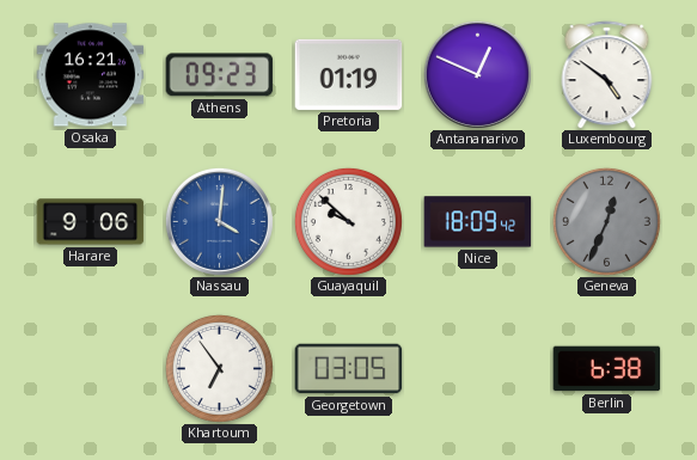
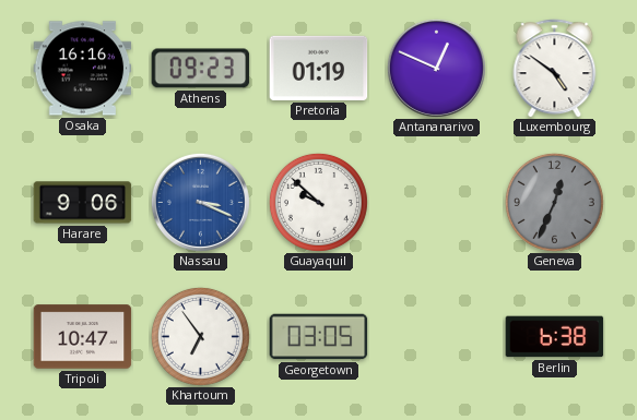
Osaka: 16:21 -> 16:16 (83, 69)
Nassau: 4:01 -> 3:19 (200, 202)
Nice: 18:09 -> none (478, 222)
Tripoli: none -> 10:47 (83, 337)
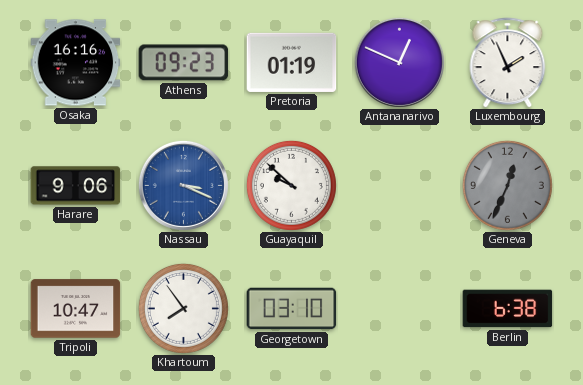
Luxembourg: 4:51 -> 1:56 (508, 63)
Khartoum: 6:54 -> 7:54 (183, 308)
Georgetown: 03:05 -> 03:10 (292, 309)
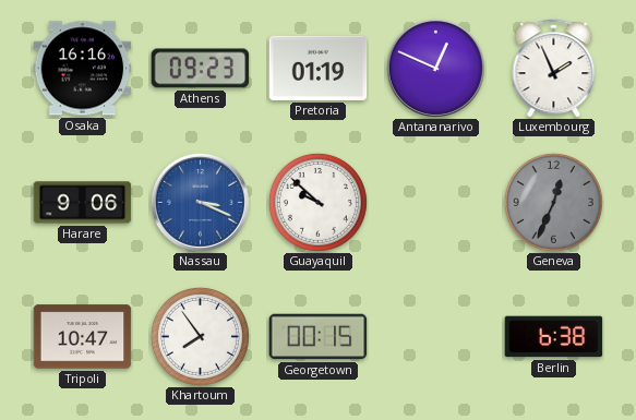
Georgetown: 03:10 -> 00:15 (319, 337)
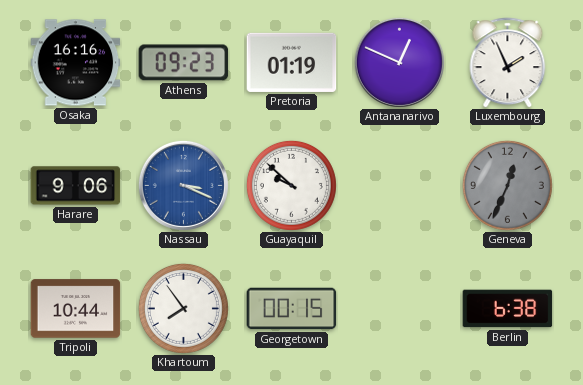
Tripoli: 10:47 -> 10:44 (76, 309)
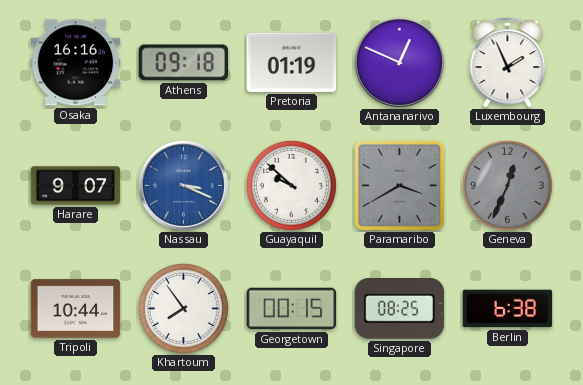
Athens: 09:23 -> 09:18 (184, 63)
Harare: 9:06 -> 9:07 (76, 186)
Paramaribo: none -> 3:40 (399, 185)
Singapore: none -> 08:25 (400, 309)
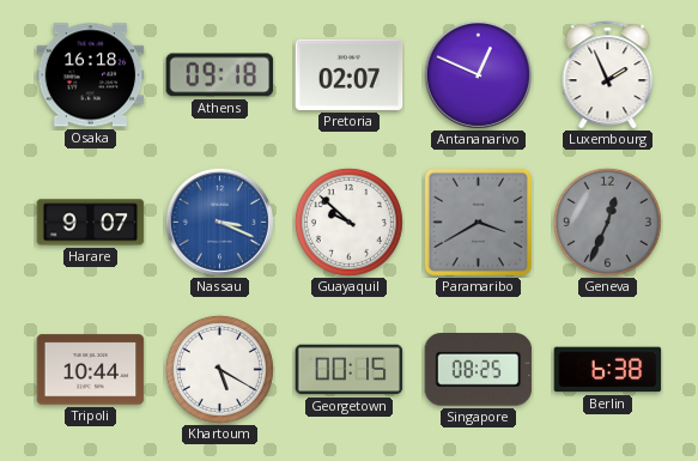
Osaka: 16:16 -> 16:18 (91, 75)
Pretoria: 01:19 -> 02:07 (350, 74)
Khartoum: 7:54 -> 5:20 (219, 369)
